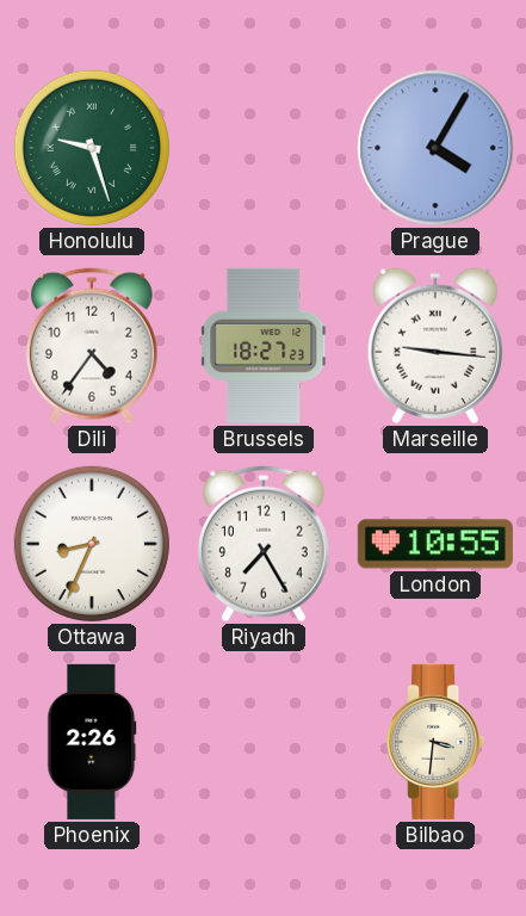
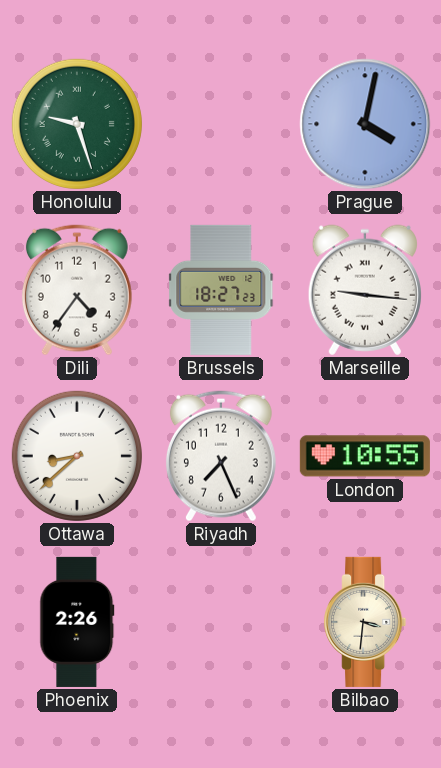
Prague: 4:05 -> 4:02 (365, 124)
Ottawa: 8:34 -> 8:38 (77, 456)
Riyadh: 7:25 -> 7:26 (221, 456)
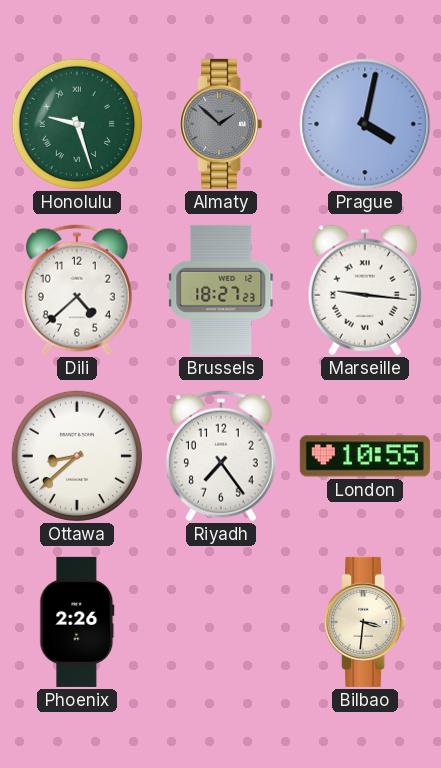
Almaty: none -> 1:52 (221, 124)
Dili: 4:36 -> 4:38 (77, 290)
Riyadh: 7:26 -> 7:24 (221, 456)
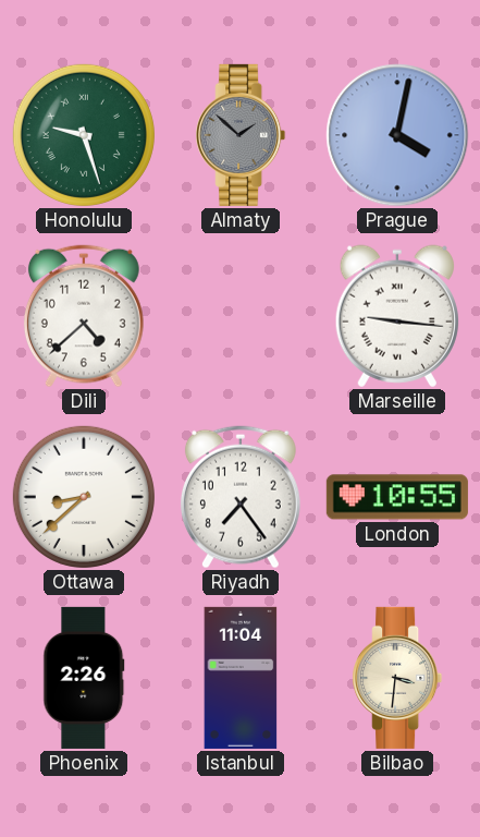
Brussels: 18:27 -> none (222, 290)
Istanbul: none -> 11:04 (241, 678)
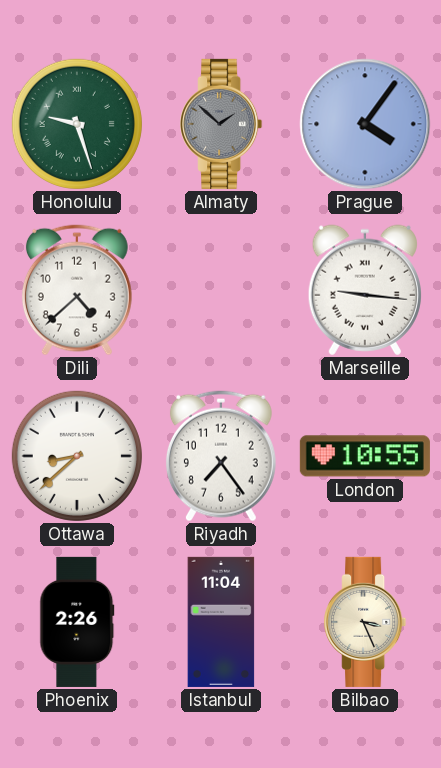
Prague: 4:02 -> 4:06 (365, 124)
Bilbao: 3:31 -> 3:26 (365, 622)
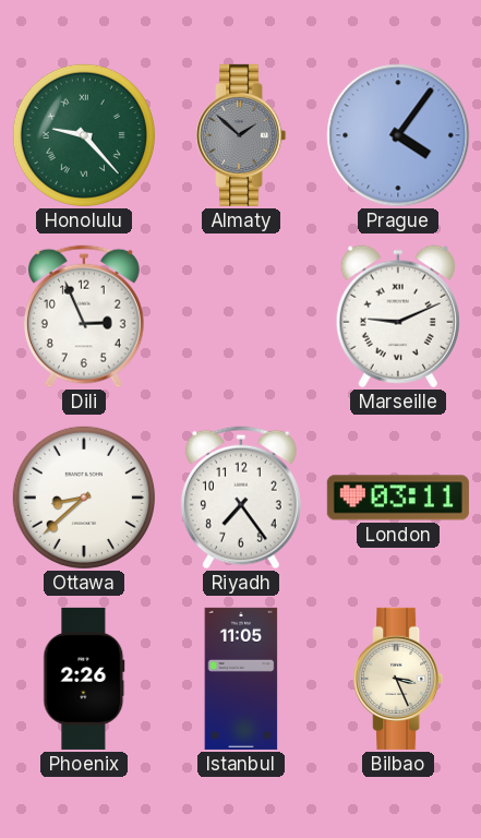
Honolulu: 9:27 -> 9:23 (84, 135)
Dili: 4:38 -> 2:56 (84, 316)
Marseille: 9:16 -> 9:11 (398, 316)
London: 10:55 -> 03:11 (398, 498)
Istanbul: 11:04 -> 11:05 (241, 679)
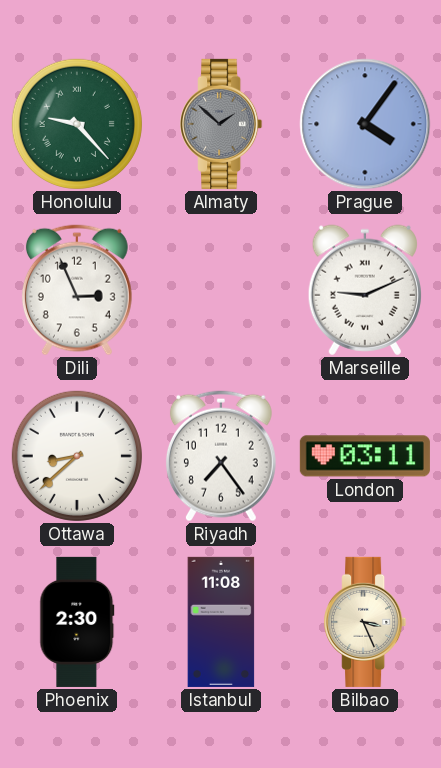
Phoenix: 2:26 -> 2:30 (77, 622)
Istanbul: 11:05 -> 11:08 (221, 622)
